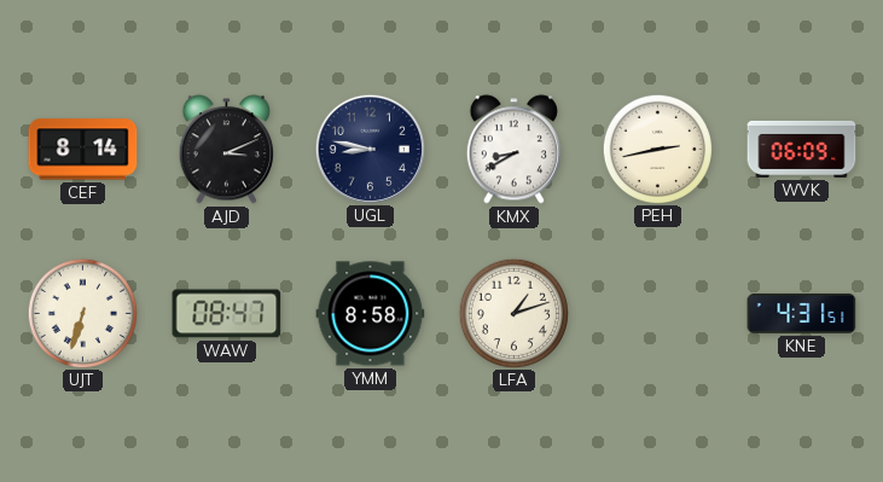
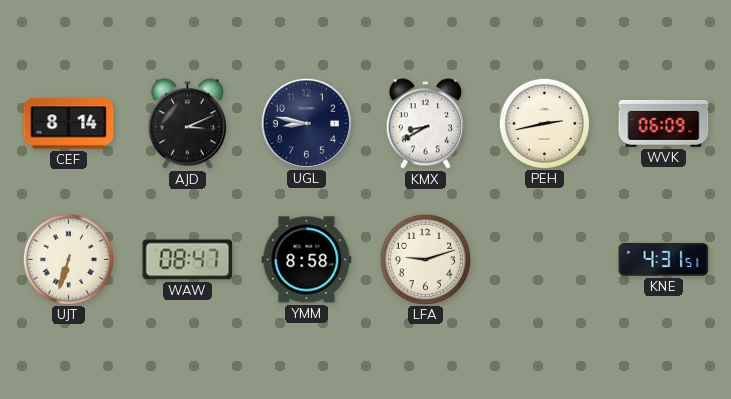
LFA: 1:12 -> 9:12 (425, 259)
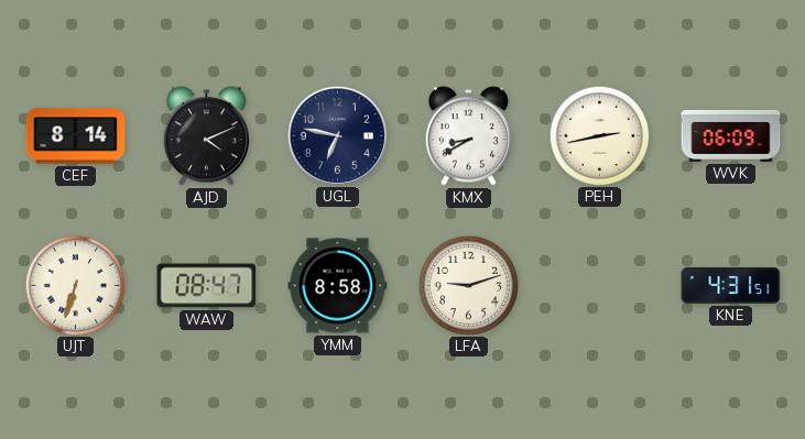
AJD: 3:11 -> 4:11 (206, 136)
UGL: 8:47 -> 6:47 (337, 135)
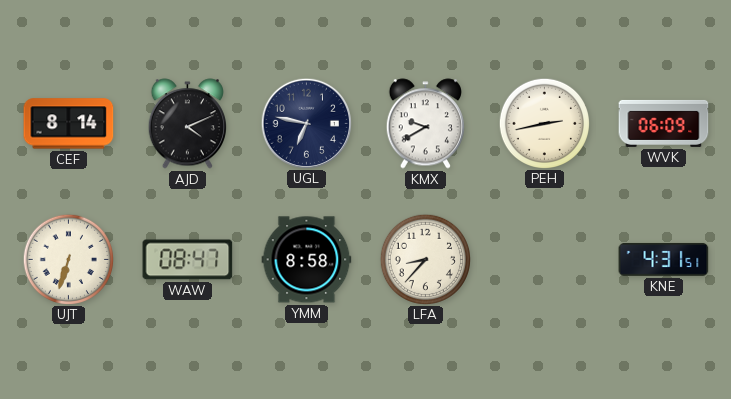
KMX: 8:40 -> 9:40 (425, 124)
LFA: 9:12 -> 8:37 (425, 259)
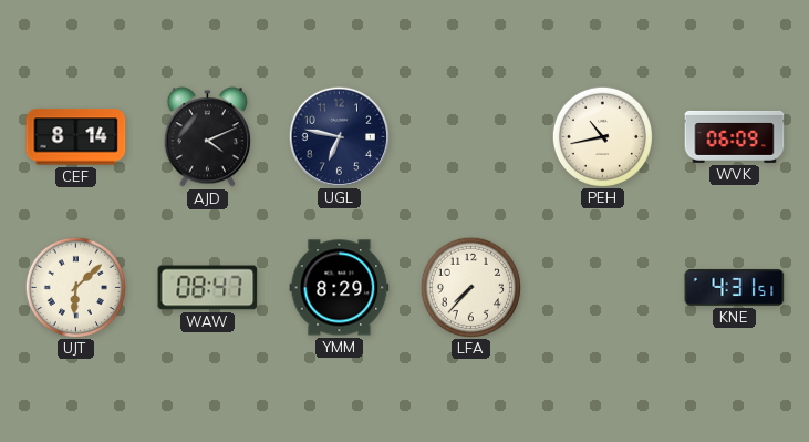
KMX: 9:40 -> none (425, 124)
PEH: 2:43 -> 10:43 (602, 136)
UJT: 6:33 -> 6:08 (75, 287)
YMM: 8:58 -> 8:29 (340, 288)
LFA: 8:37 -> 7:37 (470, 287)
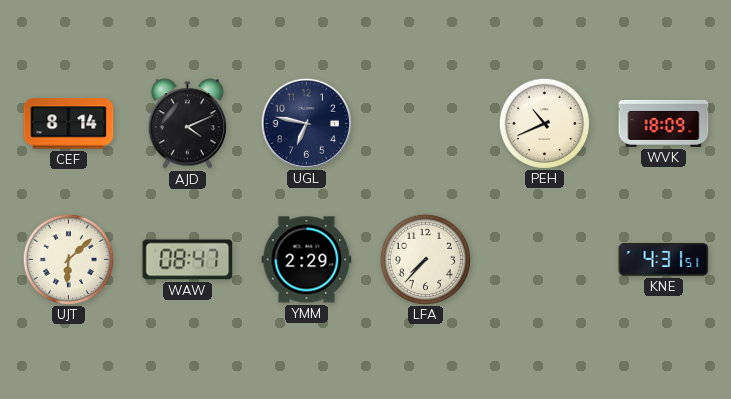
PEH: 10:43 -> 10:41 (544, 123)
WVK: 06:09 -> 18:09 (664, 123)
YMM: 8:29 -> 2:29 (307, 260)
